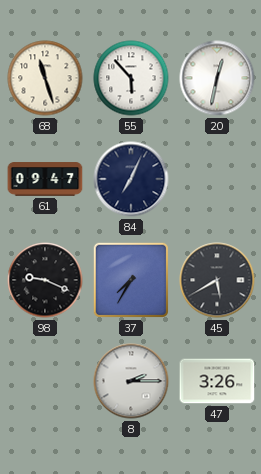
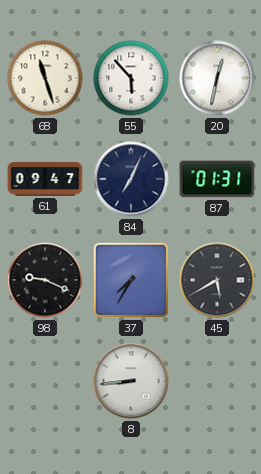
87: none -> 01:31 (217, 179)
8: 2:15 -> 8:44 (131, 381)
47: 3:26 -> none (217, 381)
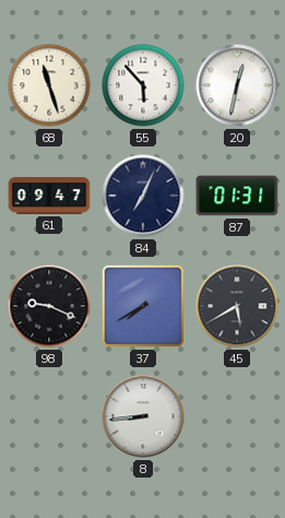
37: 7:35 -> 7:40 (143, 306)
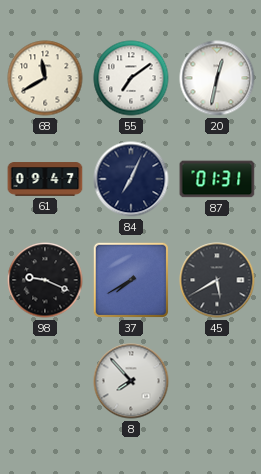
68: 11:27 -> 11:40 (45, 78)
55: 5:53 -> 7:09 (131, 78)
8: 8:44 -> 7:53 (131, 381)
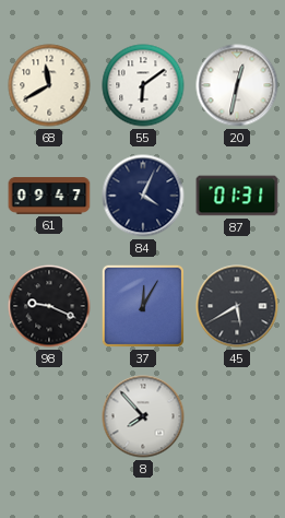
55: 7:09 -> 6:09 (143, 85)
84: 7:04 -> 4:04 (143, 196)
37: 7:40 -> 12:05 (143, 306)
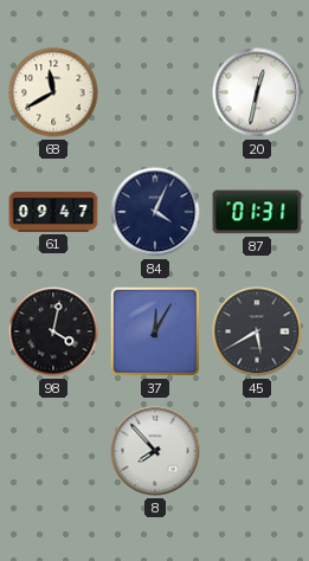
55: 6:09 -> none (143, 85)
98: 9:19 -> 4:02 (53, 331)
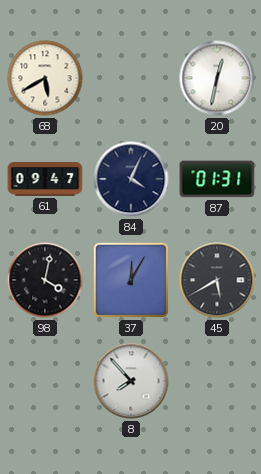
68: 11:40 -> 5:40 (45, 78)
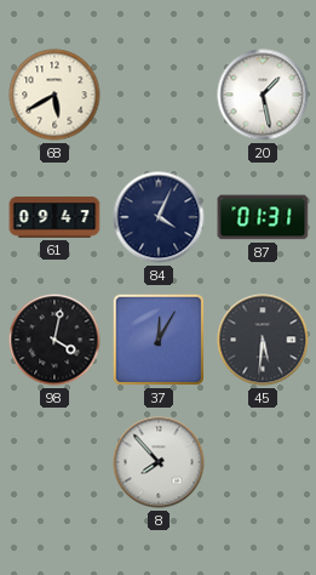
20: 12:32 -> 1:28 (263, 95)
45: 5:40 -> 5:31 (263, 340)
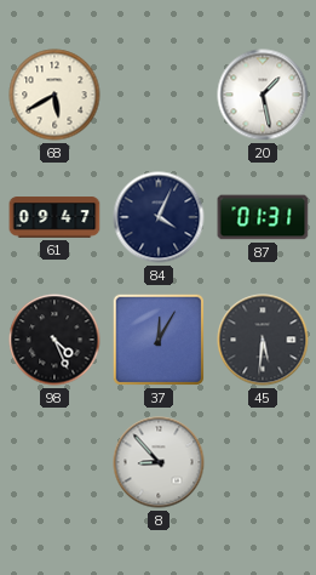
98: 4:02 -> 4:26 (54, 340)
8: 7:53 -> 8:53 (159, 462)
